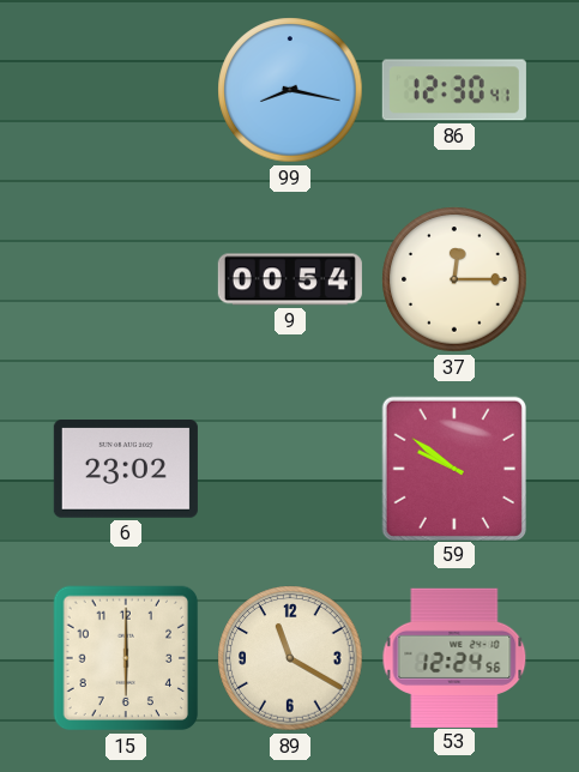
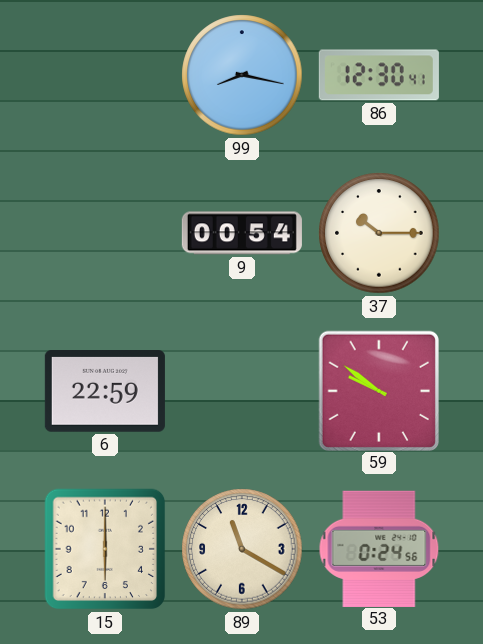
37: 12:15 -> 10:15 (379, 233)
6: 23:02 -> 22:59 (105, 392)
53: 12:24 -> 0:24 (379, 548)
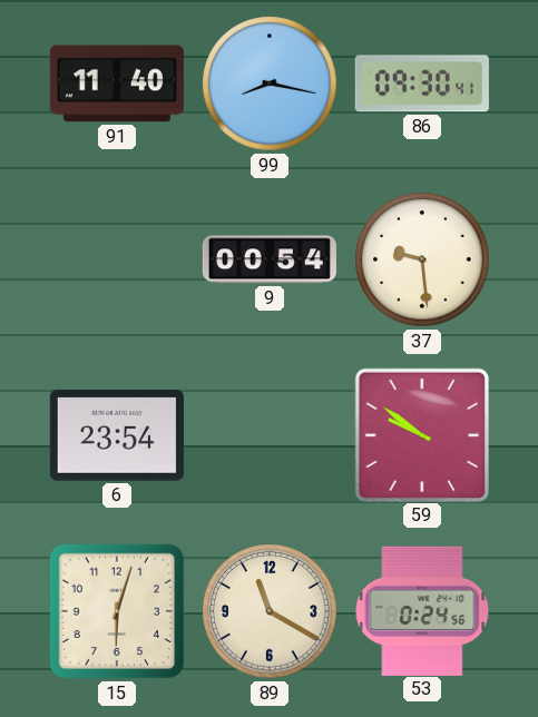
91: none -> 11:40 (117, 84)
86: 12:30 -> 09:30 (422, 84)
37: 10:15 -> 9:29 (422, 259)
6: 22:59 -> 23:54 (117, 436)
15: 6:00 -> 6:03 (117, 611)
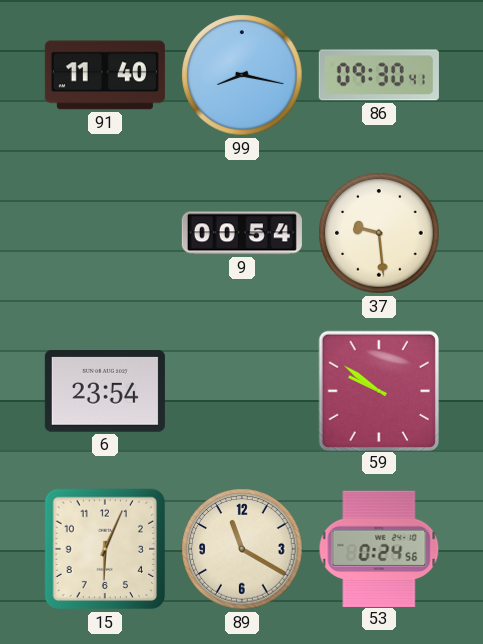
15: 6:03 -> 6:04 (105, 549)
